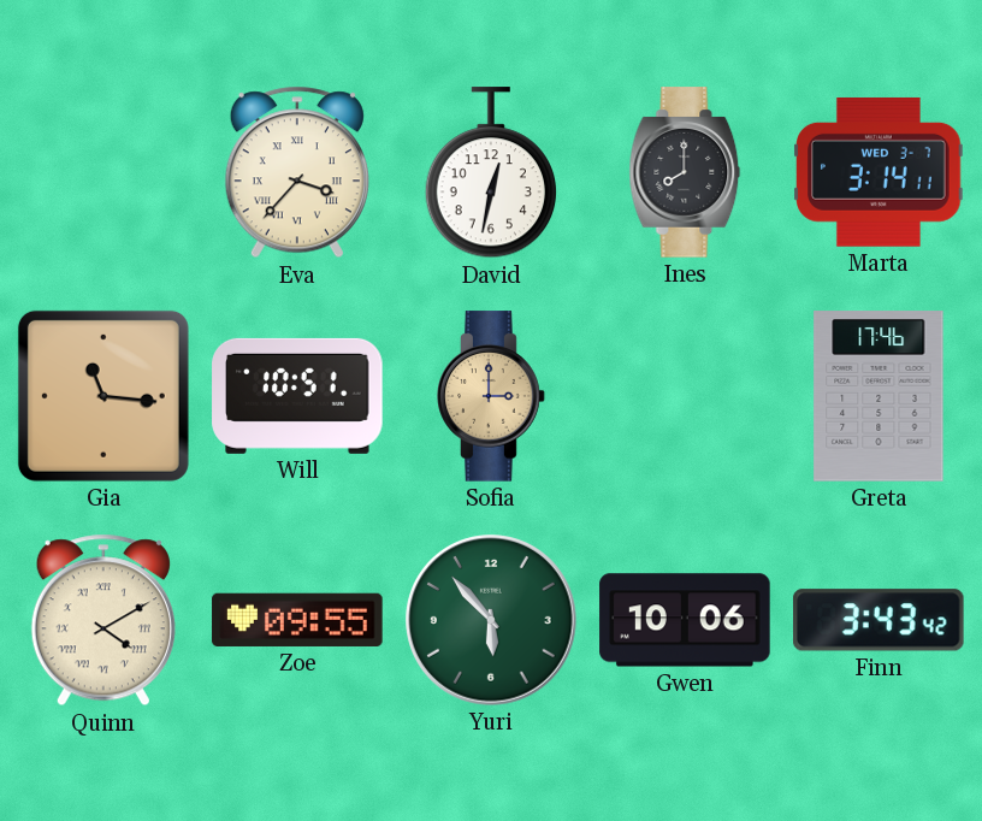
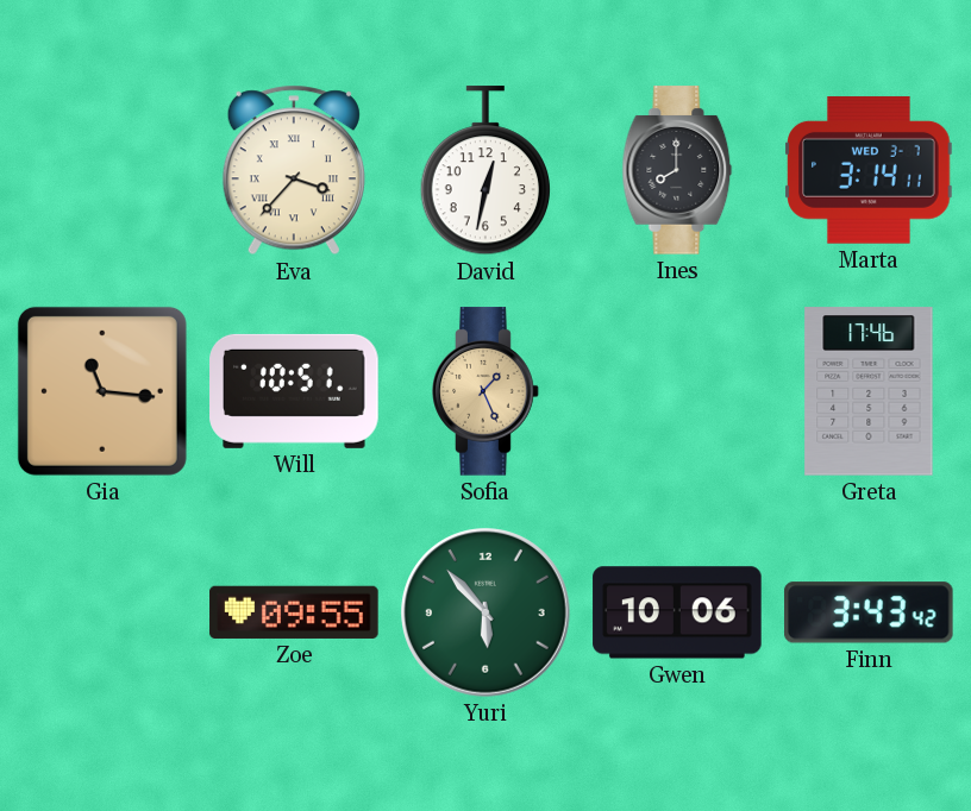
Sofia: 3:00 -> 1:26 (485, 391)
Quinn: 4:10 -> none (103, 620)
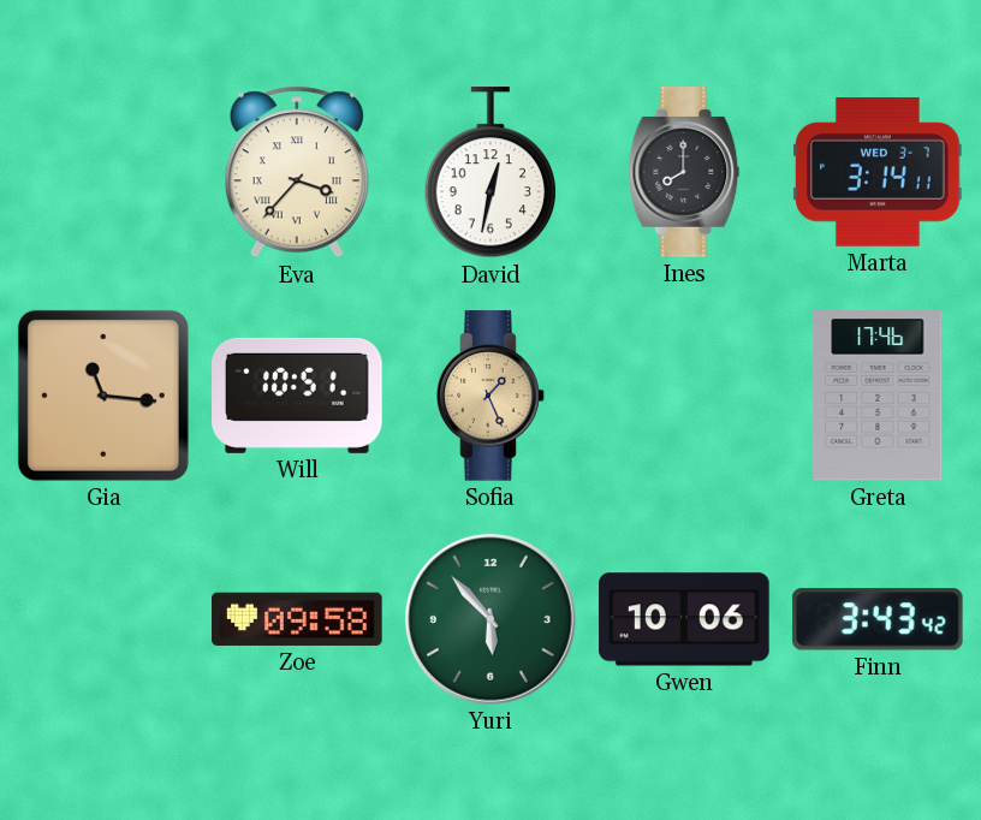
Zoe: 09:55 -> 09:58 (297, 619)
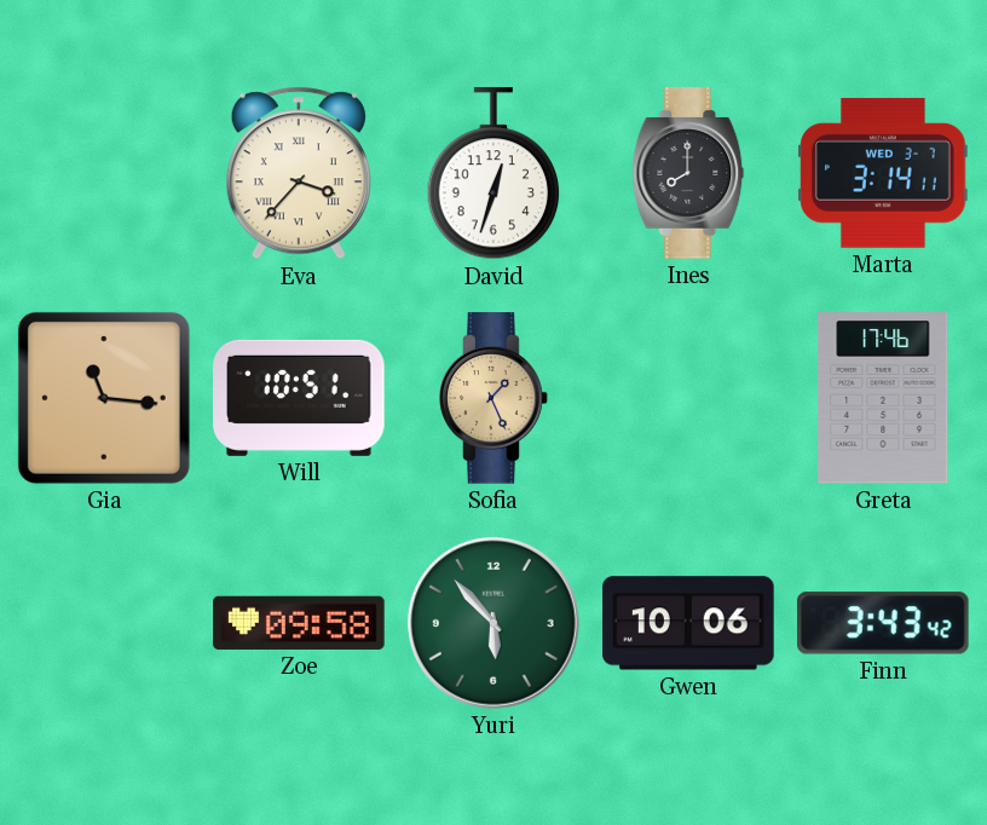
David: 12:32 -> 12:33 (492, 174)
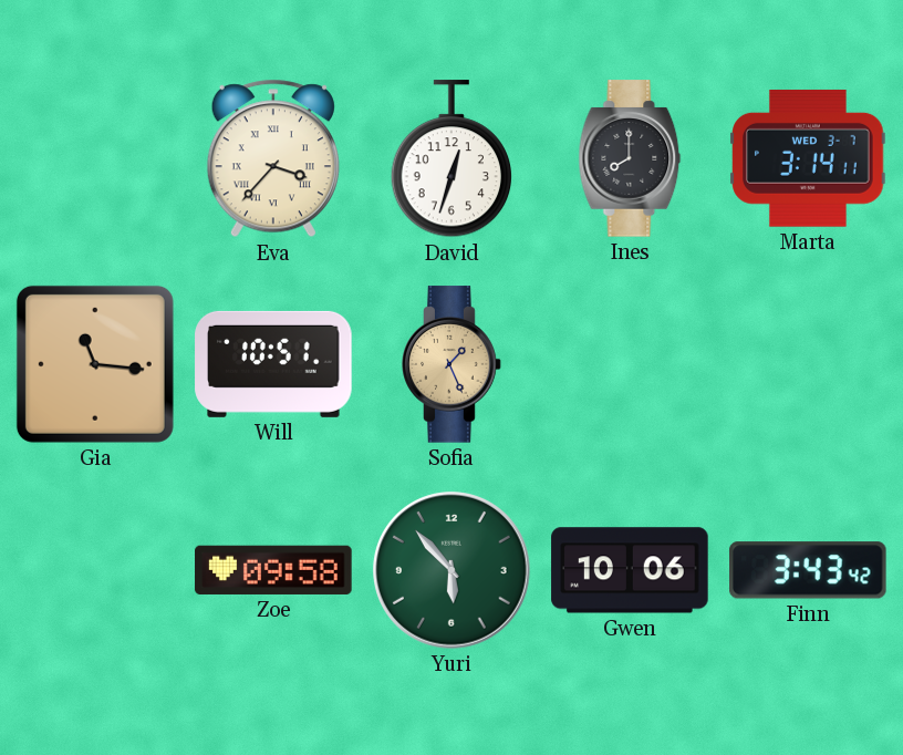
Greta: 17:46 -> none (883, 398)
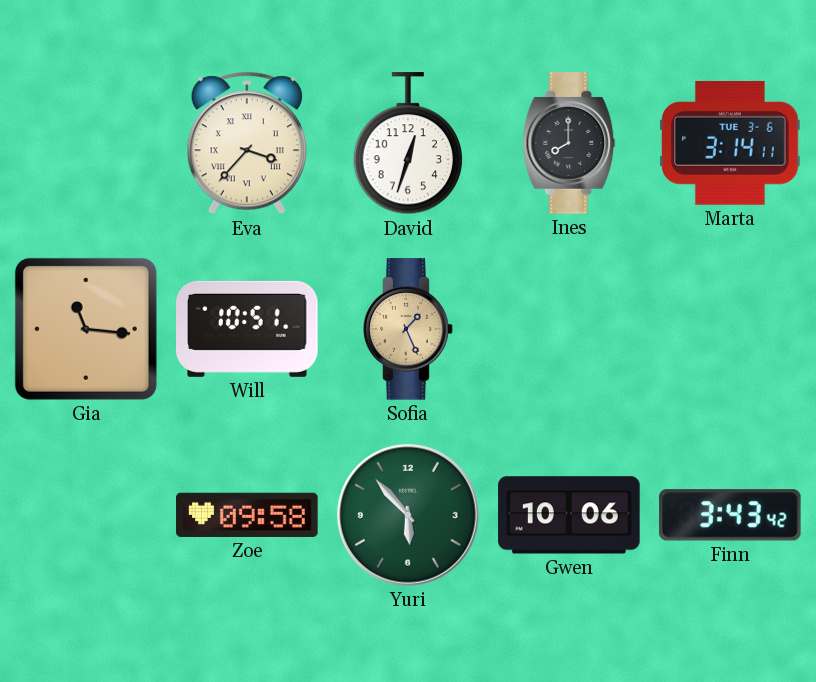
Marta date: WED 3-7 -> TUE 3-6 (730, 143)
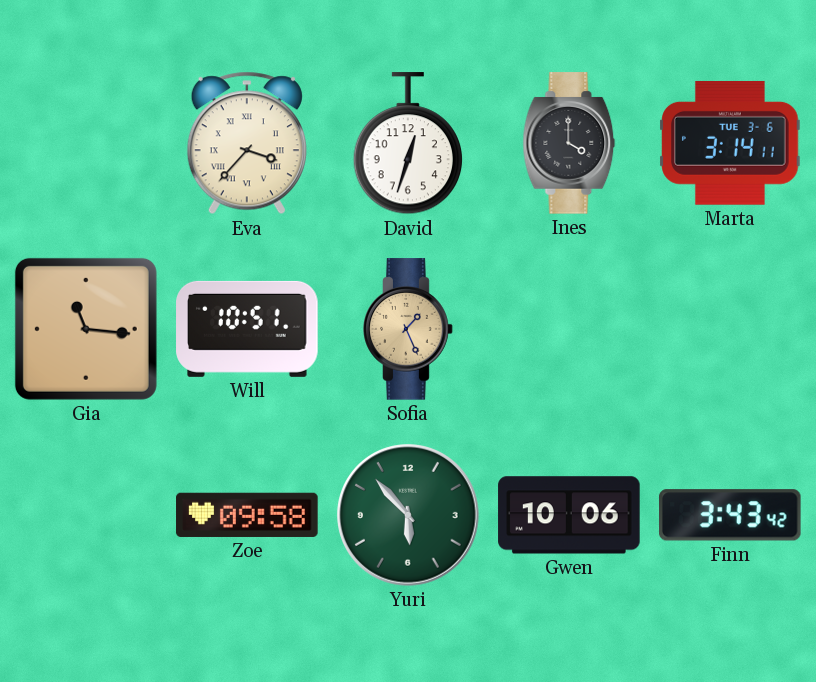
Ines: 8:00 -> 4:00 (569, 143)
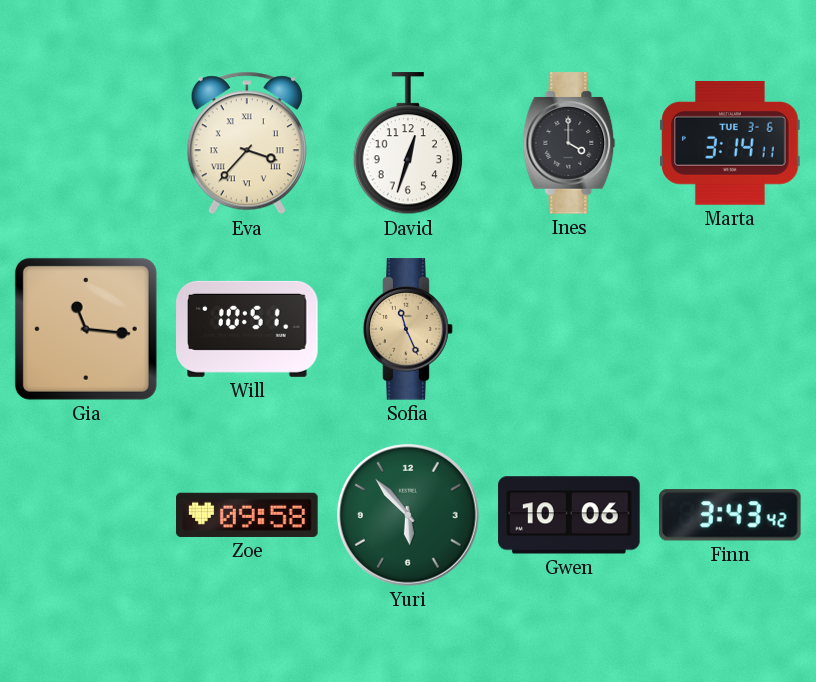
Sofia: 1:26 -> 11:26 (408, 329)
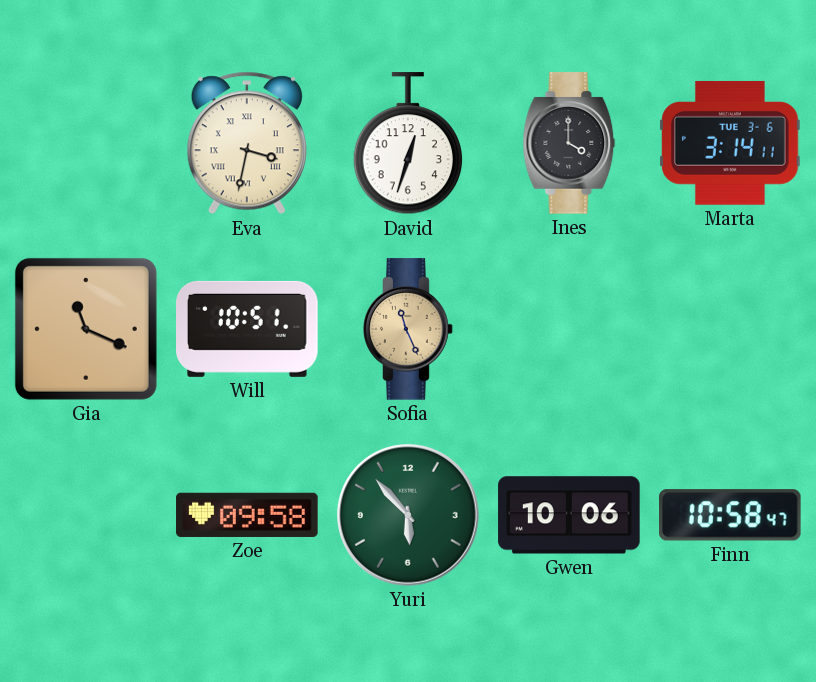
Eva: 3:37 -> 3:32 (247, 143)
Gia: 11:16 -> 11:19 (86, 329)
Finn: 3:43 -> 10:58 (731, 515)
